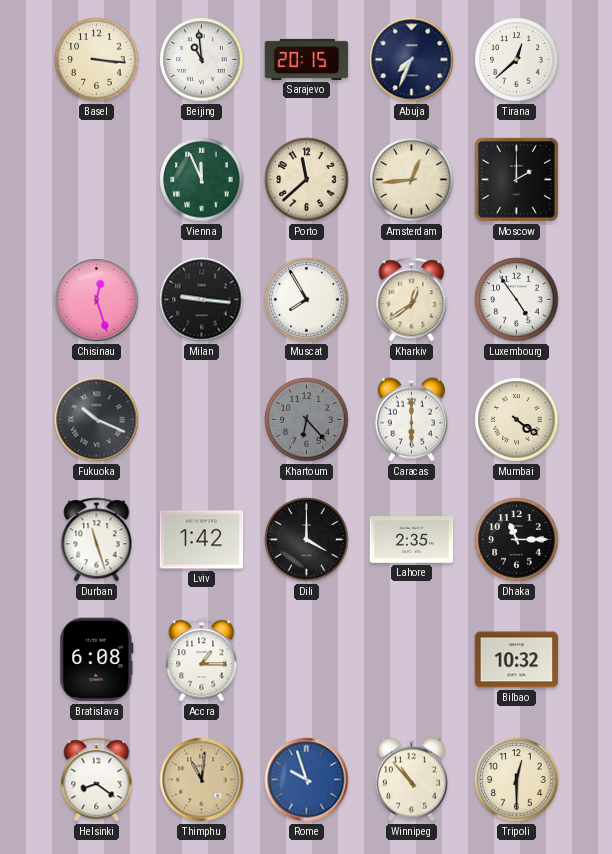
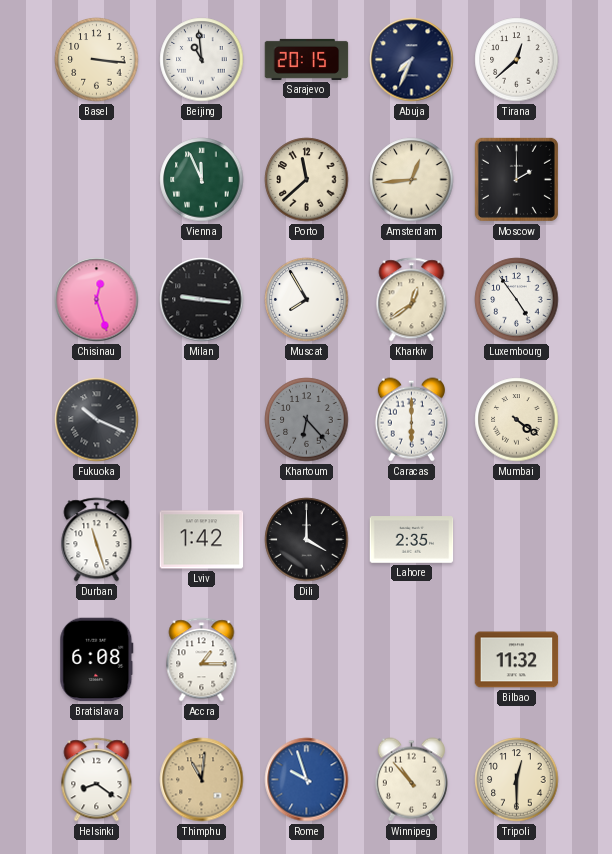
Dhaka: 11:15 -> none (517, 540)
Bilbao: 10:32 -> 11:32 (517, 660)
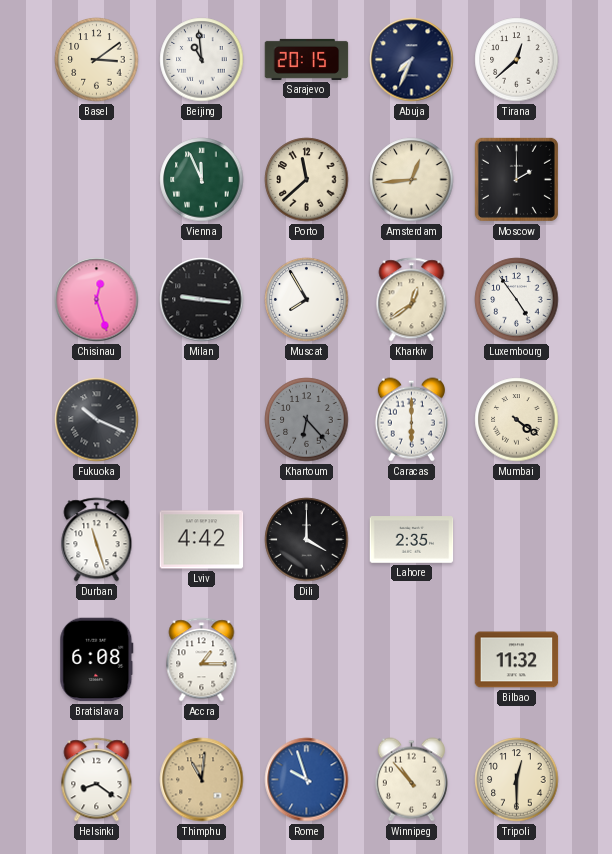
Basel: 3:16 -> 3:09 (97, 60)
Lviv: 1:42 -> 4:42 (202, 540)
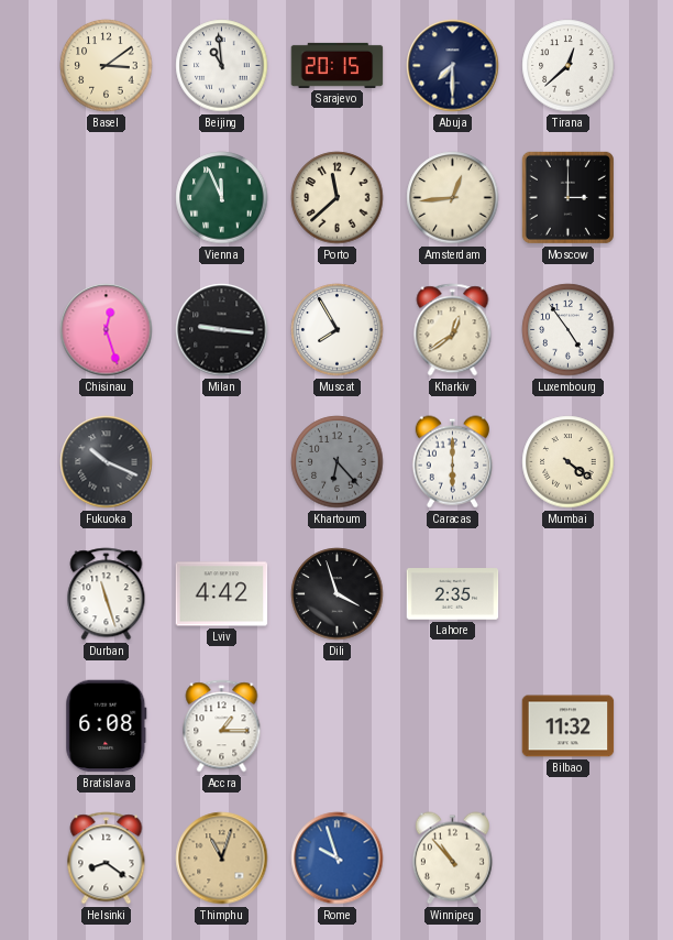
Abuja: 7:34 -> 7:30 (453, 66)
Moscow: 2:00 -> 3:00 (567, 197)
Dili: 4:00 -> 3:57 (338, 594)
Thimphu: 11:01 -> 11:03 (222, 859)
Tripoli: 12:30 -> none (517, 780)
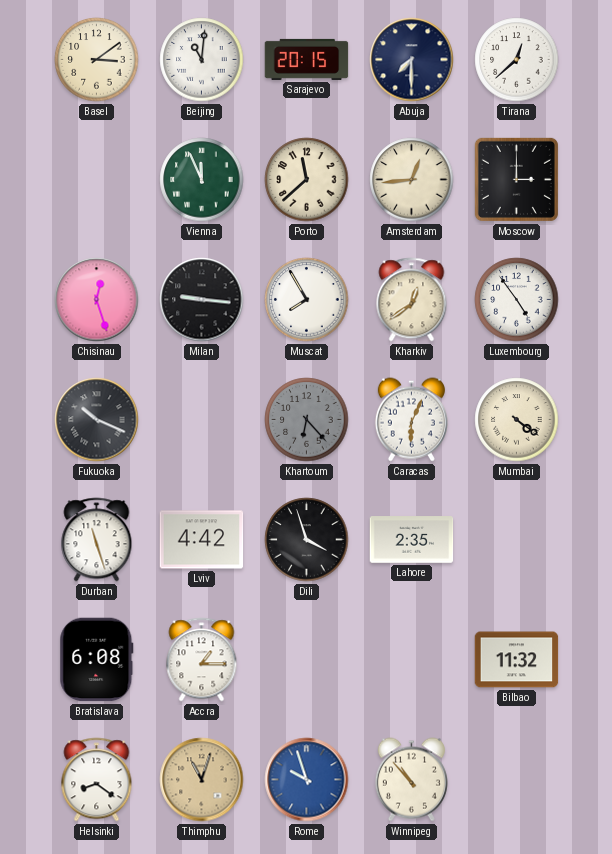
Beijing: 10:59 -> 11:01 (202, 60)
Caracas: 6:00 -> 6:04 (411, 420)
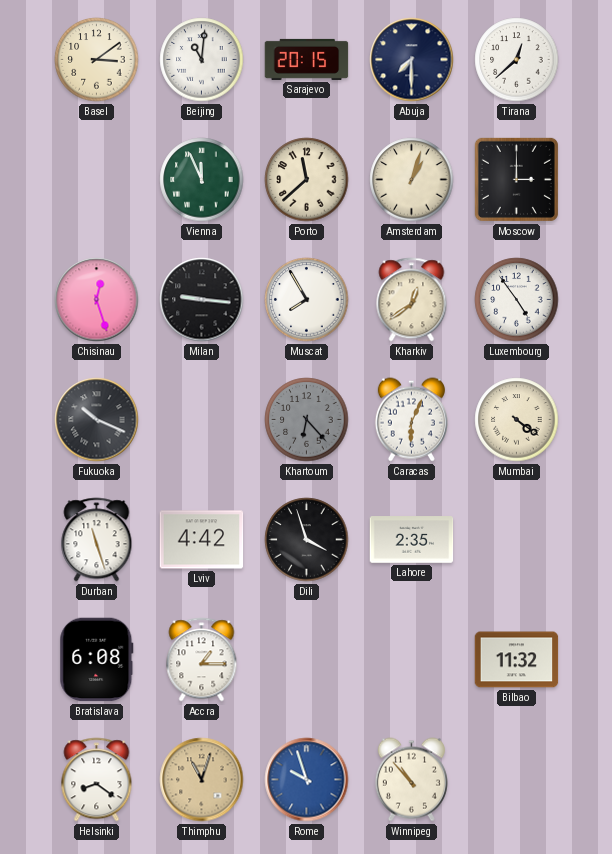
Amsterdam: 12:44 -> 1:03 (412, 180)
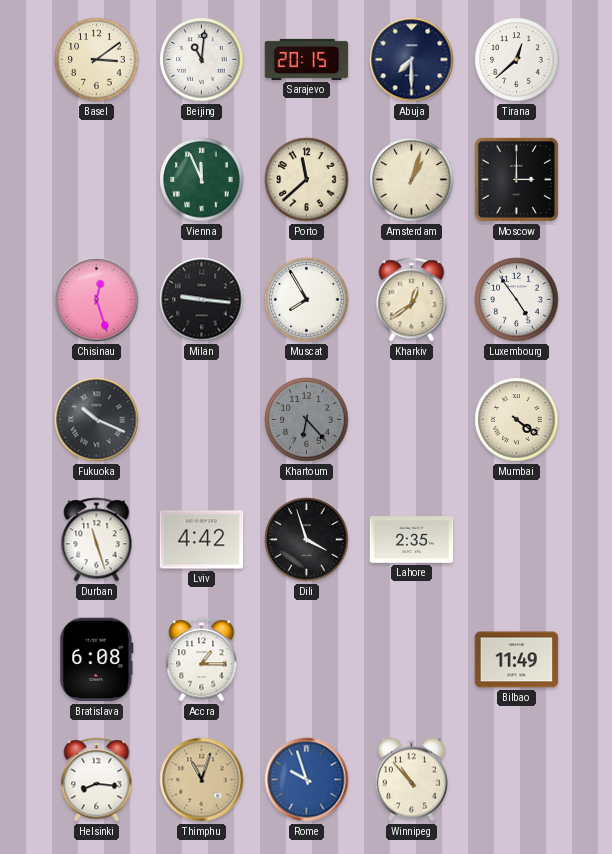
Caracas: 6:04 -> none (411, 420)
Bilbao: 11:32 -> 11:49 (517, 660)
Helsinki: 8:21 -> 8:16 (97, 780)
